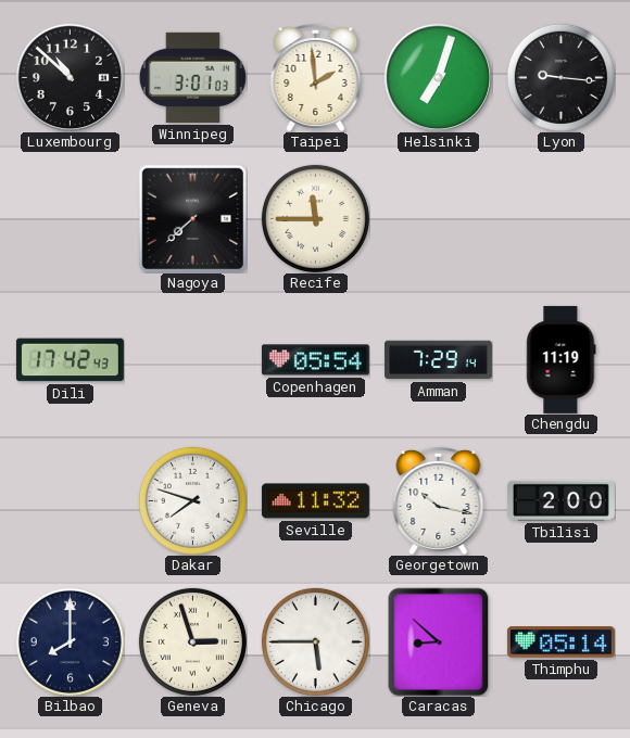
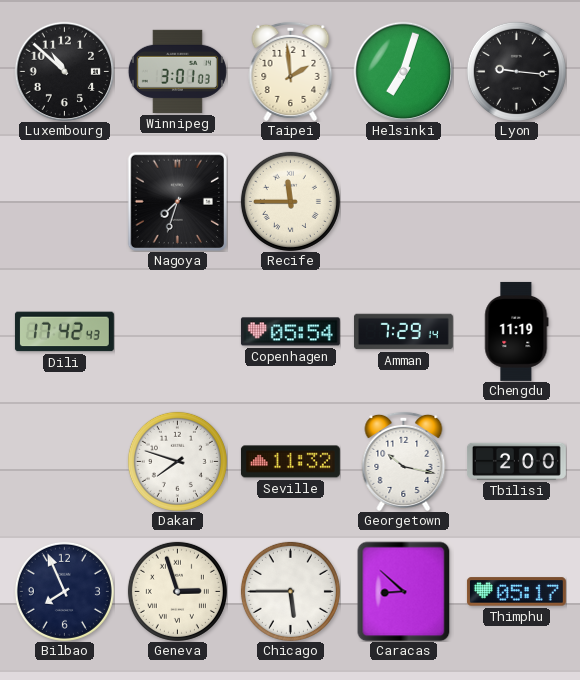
Nagoya: 7:38 -> 7:33 (177, 201)
Bilbao: 8:00 -> 7:56 (64, 591)
Thimphu: 05:14 -> 05:17 (516, 592)
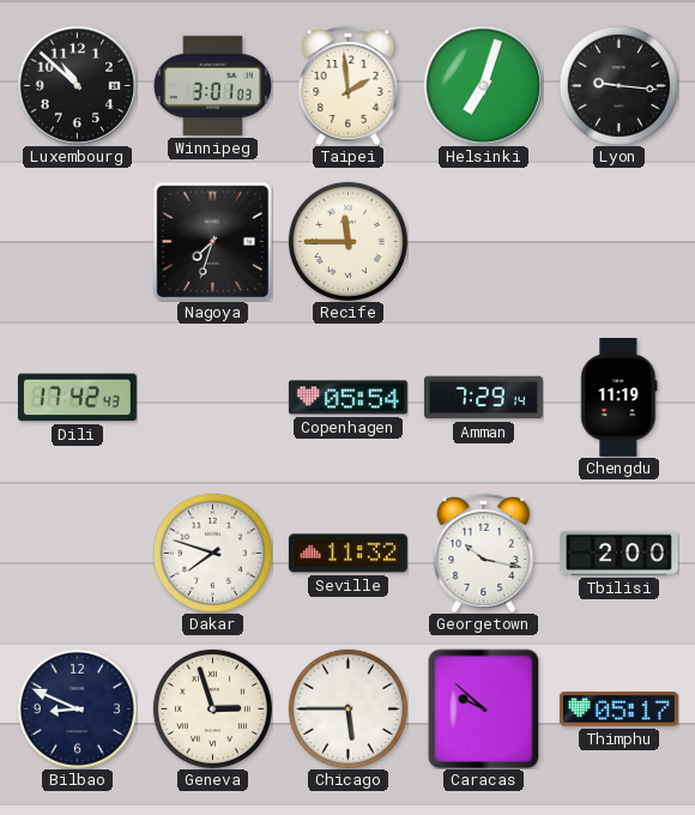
Bilbao: 7:56 -> 8:49 (77, 708)
Caracas: 8:52 -> 9:52 (484, 708)
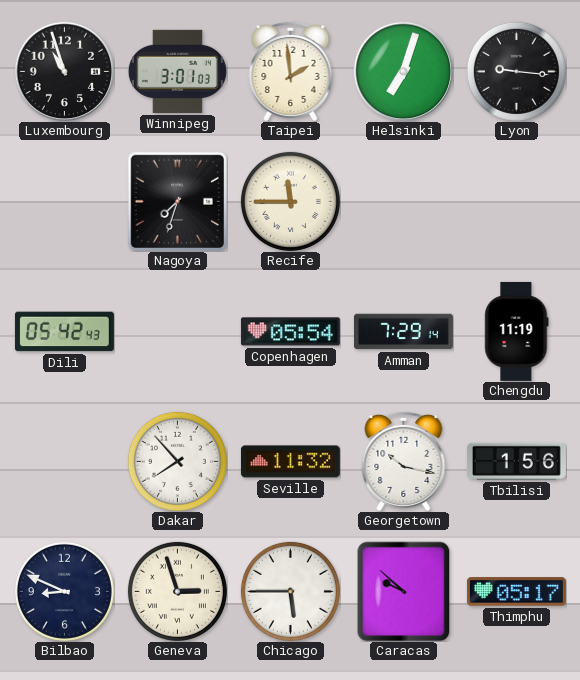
Luxembourg: 10:52 -> 10:57 (64, 71)
Dili: 17:42 -> 05:42 (64, 332)
Dakar: 7:48 -> 7:53 (177, 461)
Tbilisi: 2:00 -> 1:56 (516, 461)
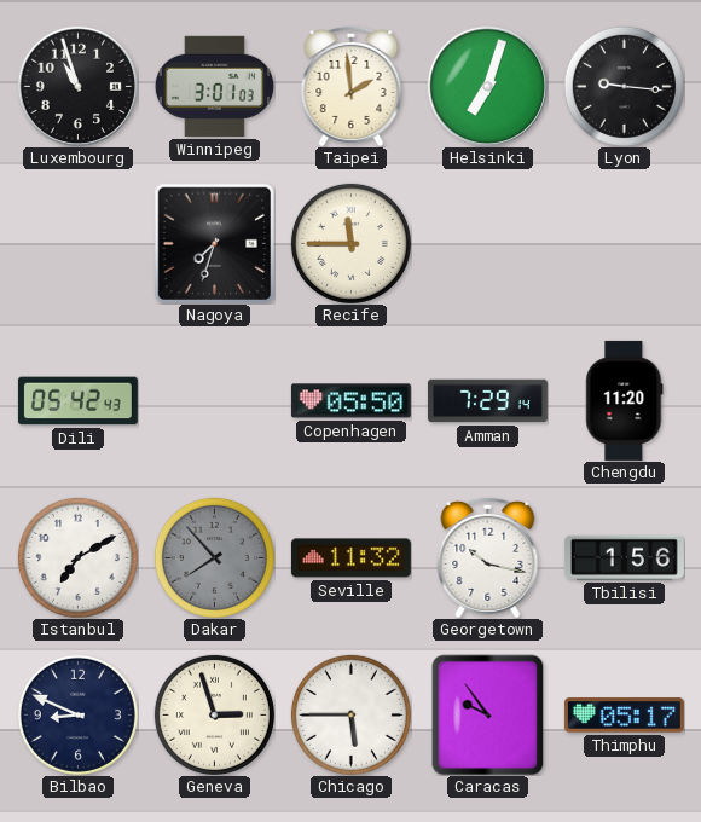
Copenhagen: 05:54 -> 05:50 (350, 401)
Chengdu: 11:19 -> 11:20 (625, 400)
Istanbul: none -> 7:10 (77, 557)
Dakar dial: white -> grey (214, 557)
Caracas: 9:52 -> 9:54 (488, 714)
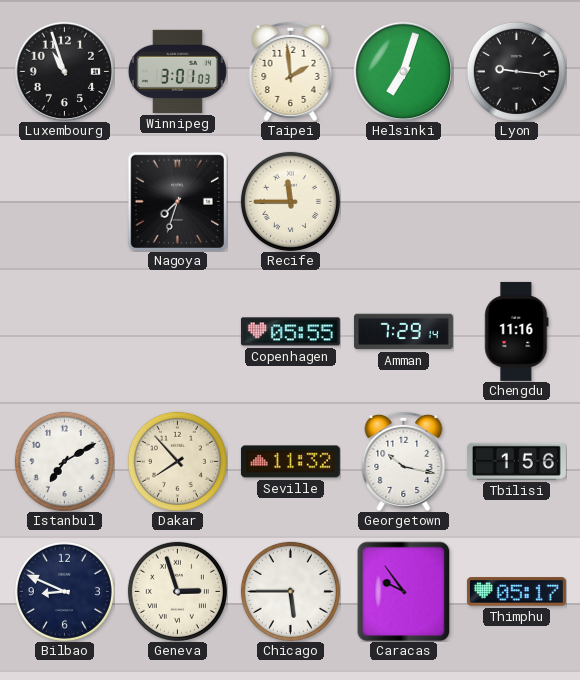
Dili: 05:42 -> none (77, 401)
Copenhagen: 05:50 -> 05:55 (290, 332)
Chengdu: 11:20 -> 11:16 (517, 331)
Dakar dial: grey -> cream (177, 461)
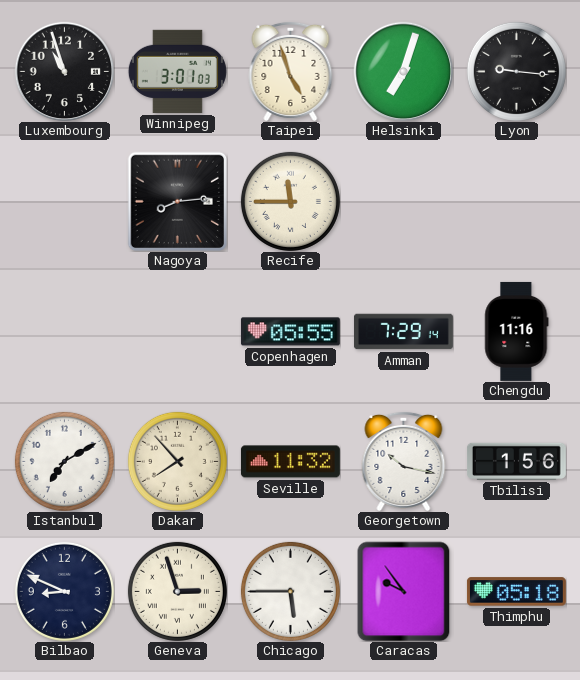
Taipei: 1:59 -> 4:57 (291, 71)
Nagoya: 7:33 -> 8:14 (177, 201)
Thimphu: 05:17 -> 05:18 (516, 592)
